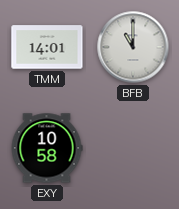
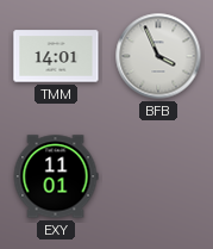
BFB: 11:00 -> 3:56 (158, 56)
EXY: 10:58 -> 11:01 (56, 176)
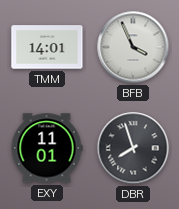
DBR: none -> 7:57 (133, 148)
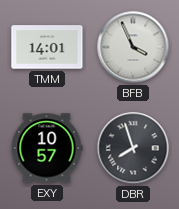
EXY: 11:01 -> 10:57 (47, 148)
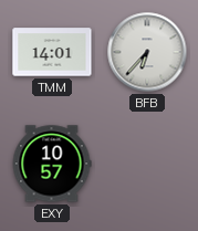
BFB: 3:56 -> 6:37 (147, 52)
DBR: 7:57 -> none (133, 148)
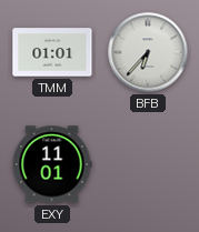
TMM: 14:01 -> 01:01 (52, 52)
EXY: 10:57 -> 11:01 (52, 164)
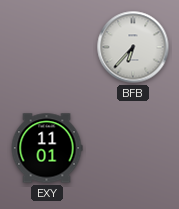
TMM: 01:01 -> none (52, 52)
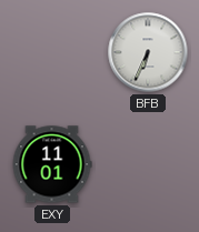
BFB: 6:37 -> 6:34 (148, 52)
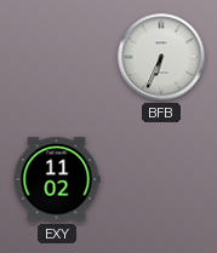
EXY: 11:01 -> 11:02 (57, 179)
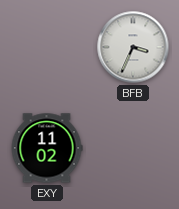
BFB: 6:34 -> 3:34 (133, 47)
